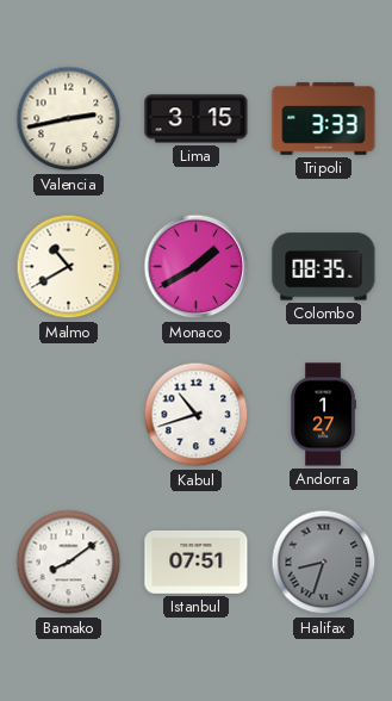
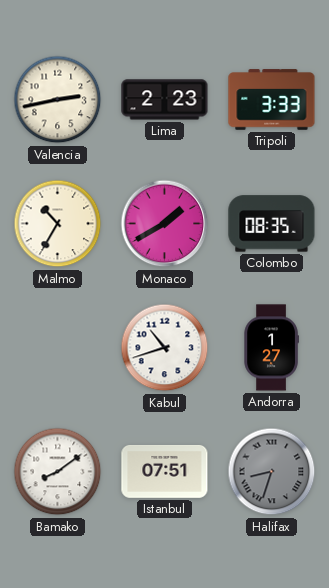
Lima: 3:15 -> 2:23 (165, 100)
Malmo: 10:40 -> 10:35 (58, 224)
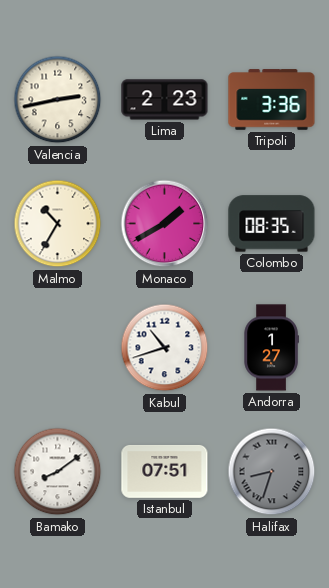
Tripoli: 3:33 -> 3:36 (272, 100)
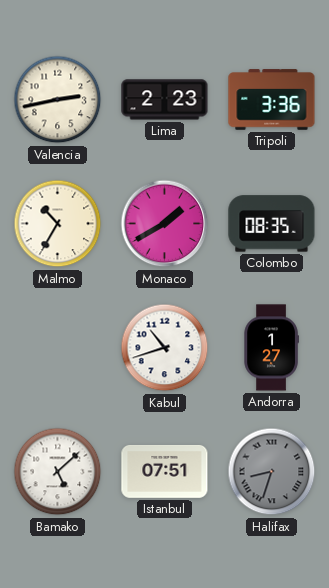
Bamako: 8:09 -> 5:08 (58, 472)
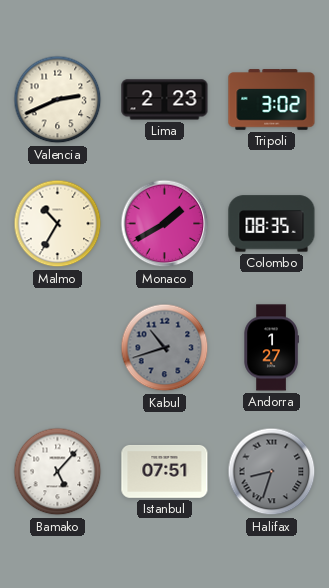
Valencia: 2:43 -> 2:41 (58, 100)
Tripoli: 3:36 -> 3:02 (272, 100)
Kabul dial: white -> grey (165, 348)
Bamako: 5:08 -> 5:07 (58, 472)
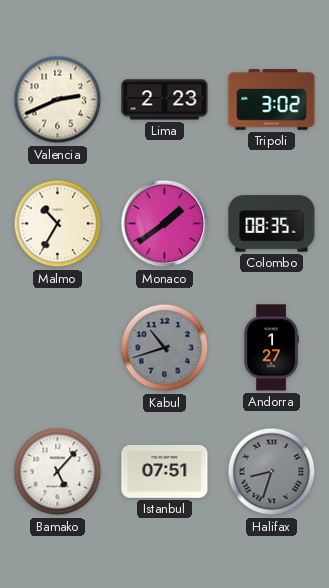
Monaco: 1:40 -> 1:39 (165, 224)
